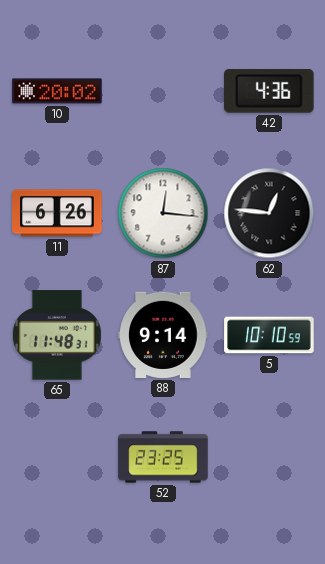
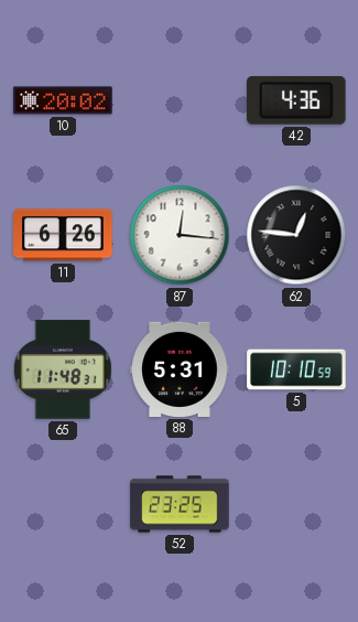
88: 9:14 -> 5:31 (180, 369)
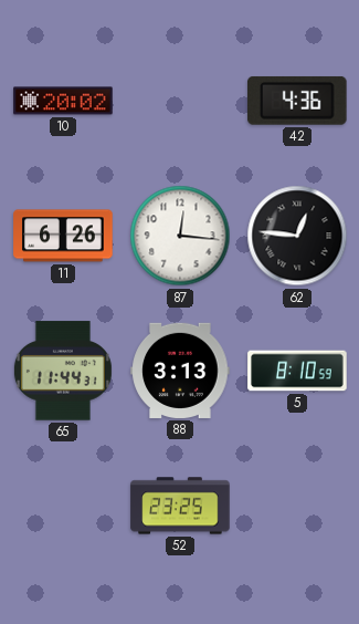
65: 11:48 -> 11:44 (63, 371)
88: 5:31 -> 3:13 (180, 371)
5: 10:10 -> 8:10 (297, 371)
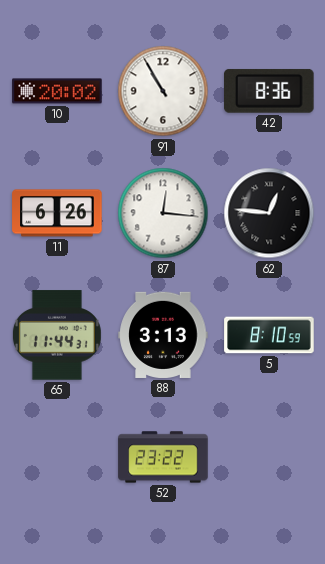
91: none -> 10:55 (163, 91)
42: 4:36 -> 8:36 (270, 91)
52: 23:25 -> 23:22 (163, 457)
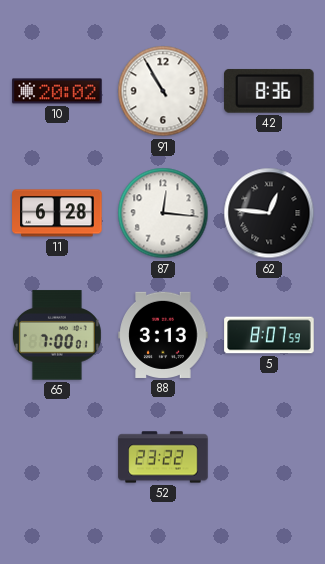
11: 6:26 -> 6:28 (57, 213)
65: 11:44 -> 7:00 (57, 335)
5: 8:10 -> 8:07 (269, 335)
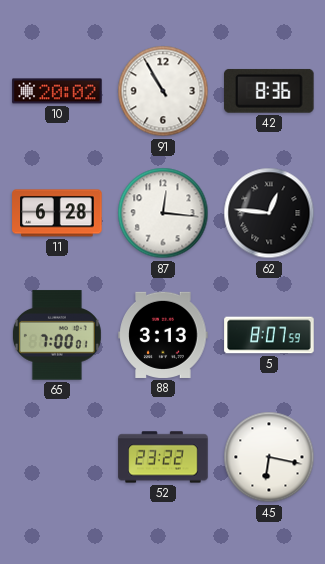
45: none -> 6:17 (269, 457)
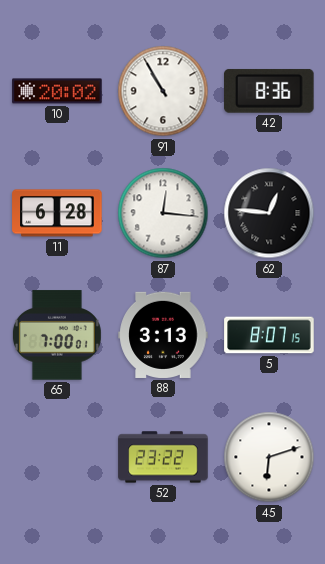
5: 8:07:59 -> 8:07:15 (269, 335)
45: 6:17 -> 6:12 (269, 457)
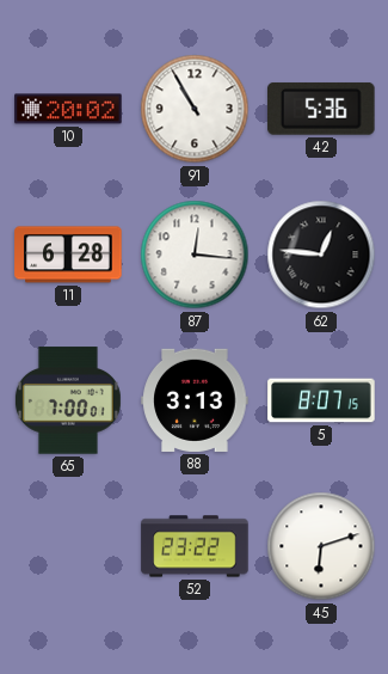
42: 8:36 -> 5:36 (322, 109)
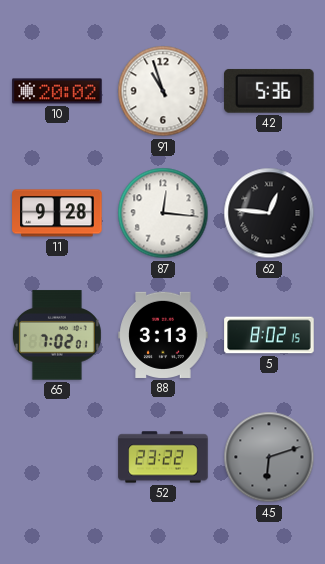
91: 10:55 -> 10:57 (163, 91)
11: 6:28 -> 9:28 (57, 213)
65: 7:00 -> 7:02 (57, 335)
5: 8:07 -> 8:02 (269, 335)
45 dial: white -> grey (269, 457)
